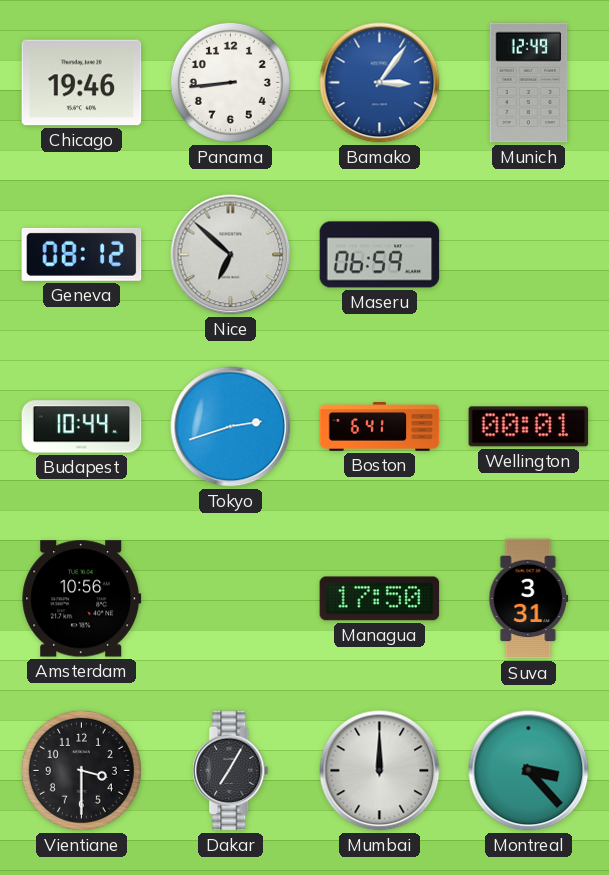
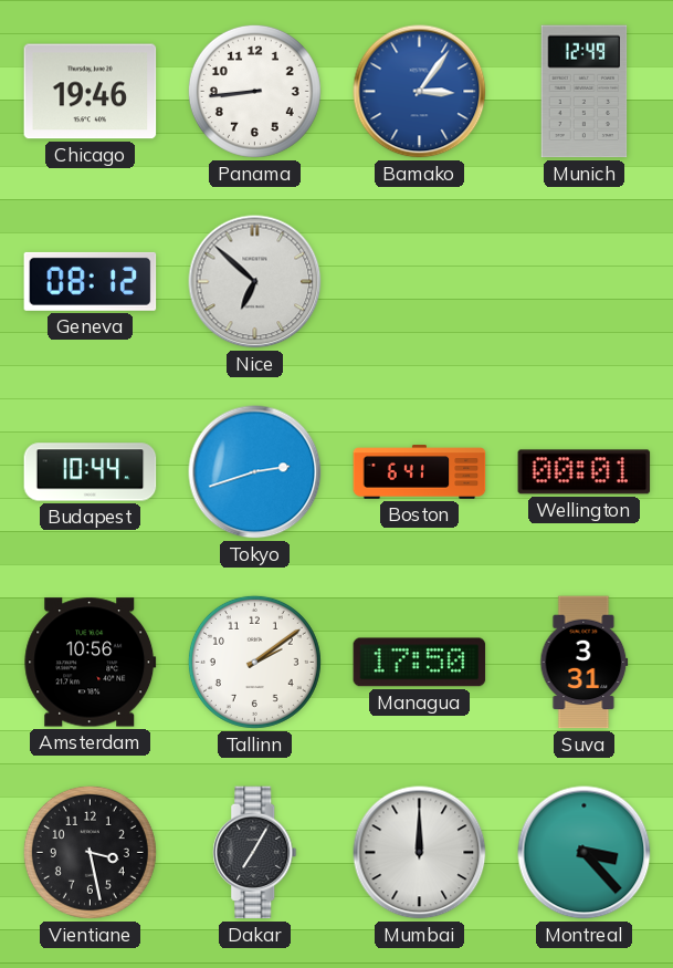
Maseru: 06:59 -> none (380, 255)
Tallinn: none -> 2:09 (254, 662)
Vientiane: 3:30 -> 3:28 (90, 852)
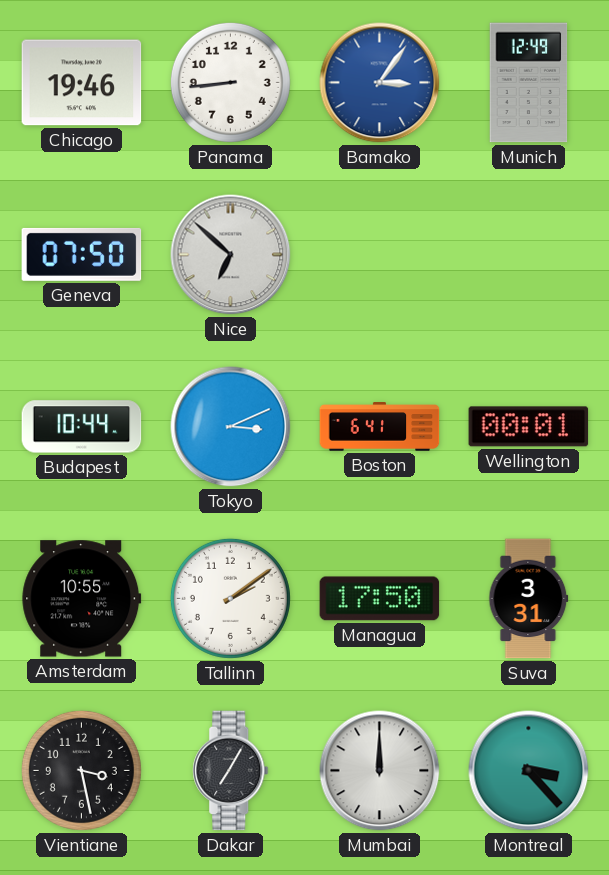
Geneva: 08:12 -> 07:50 (82, 254)
Tokyo: 2:42 -> 3:11 (231, 427)
Amsterdam: 10:56 -> 10:55 (82, 599)
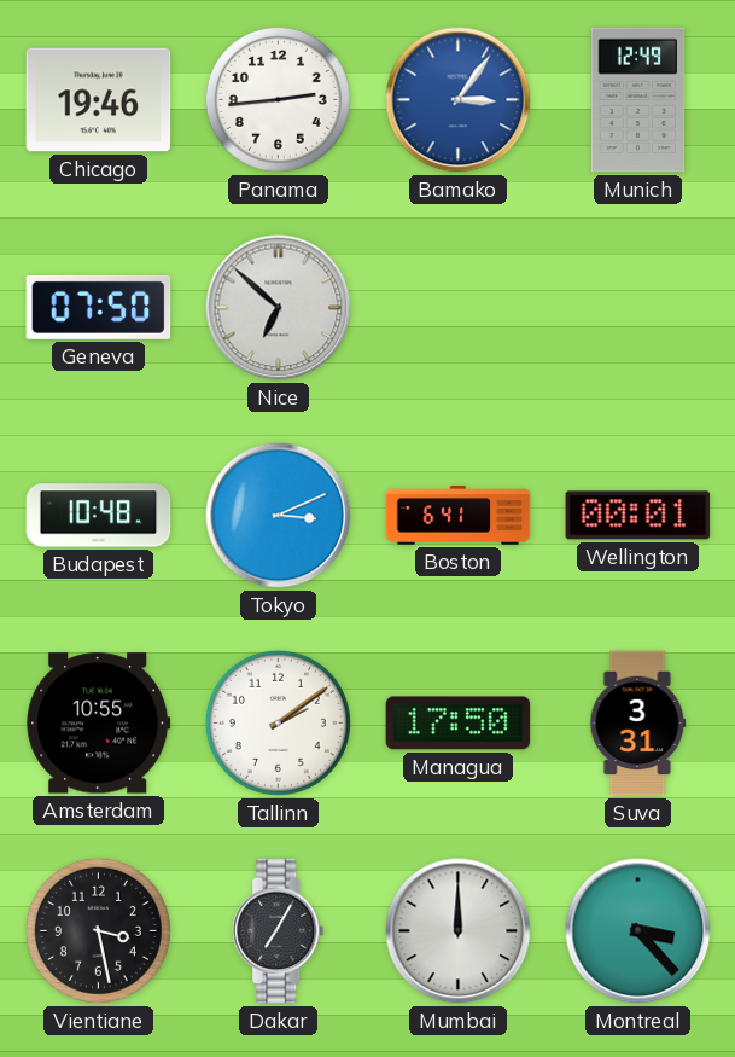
Panama: 8:44 -> 2:44 (278, 99)
Budapest: 10:44 -> 10:48 (99, 516)
